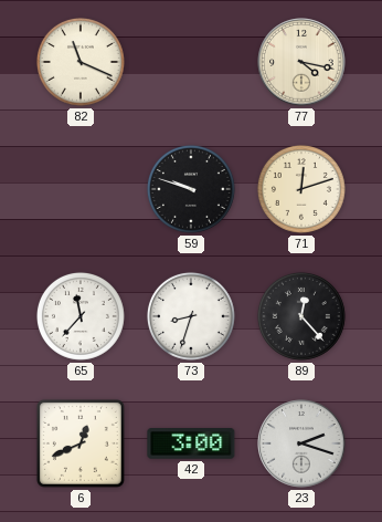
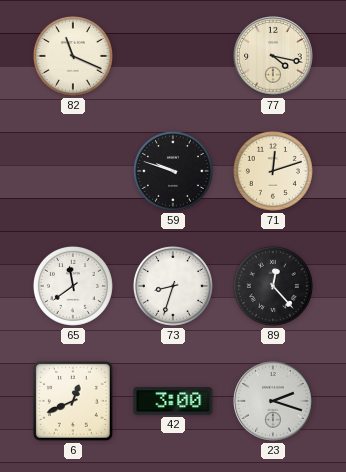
65: 11:37 -> 11:39 (73, 286)
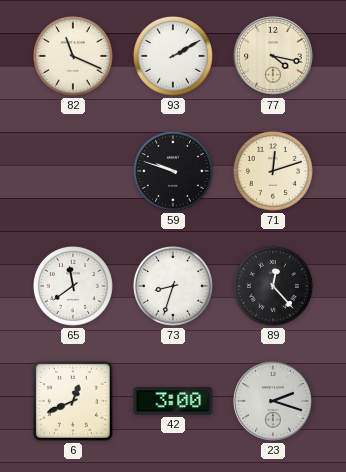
93: none -> 2:10 (173, 56)
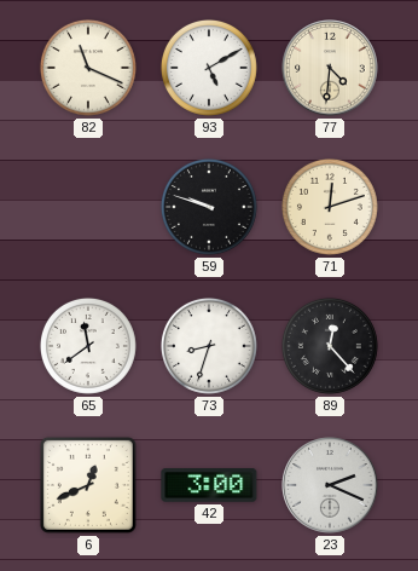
93: 2:10 -> 5:10 (209, 68)
77: 4:17 -> 4:31 (330, 68)
23: 2:18 -> 2:19 (330, 485)
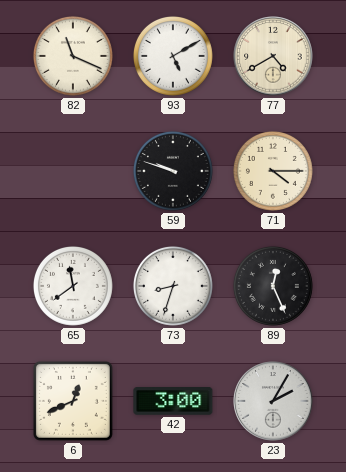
77: 4:31 -> 4:40 (273, 56)
71: 12:12 -> 4:15 (273, 171)
89: 12:23 -> 12:26 (273, 286)
23: 2:19 -> 2:05 (273, 401)
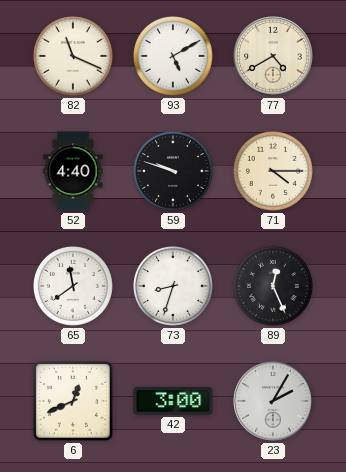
52: none -> 4:40 (73, 171)
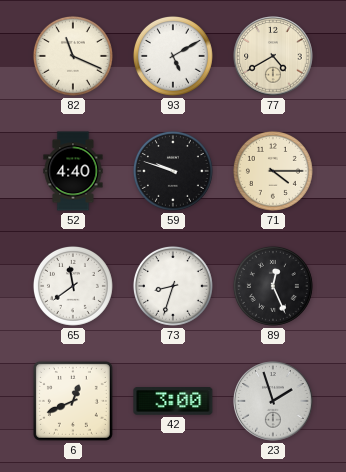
23: 2:05 -> 1:57 (273, 401)
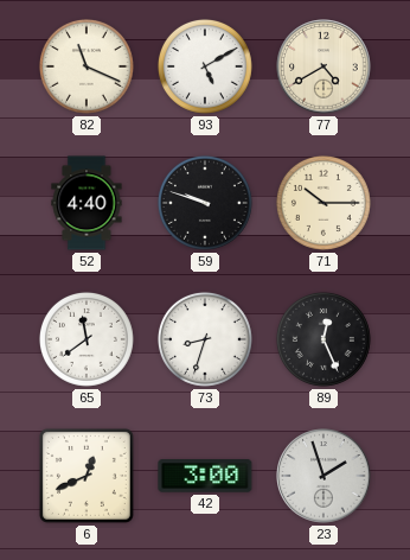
71: 4:15 -> 10:15 (323, 203)
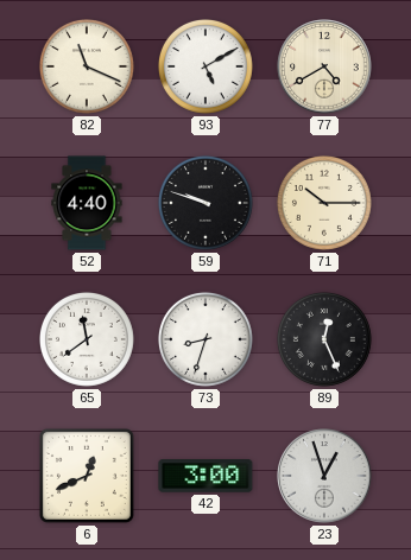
23: 1:57 -> 12:57 (324, 476)
